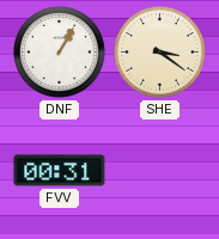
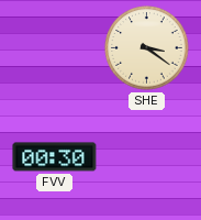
DNF: 1:05 -> none (60, 53)
FVV: 00:31 -> 00:30 (55, 157)
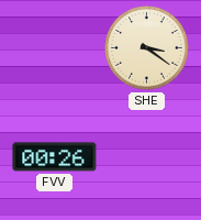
FVV: 00:30 -> 00:26 (55, 157)
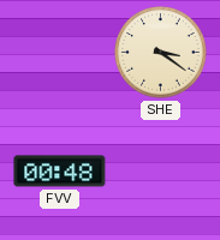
FVV: 00:26 -> 00:48 (60, 172)
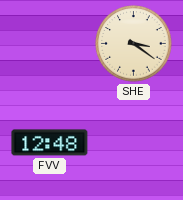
FVV: 00:48 -> 12:48 (50, 143)
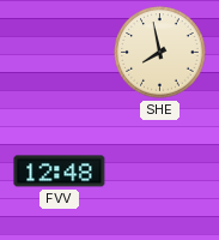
SHE: 3:21 -> 7:58 (160, 53)
